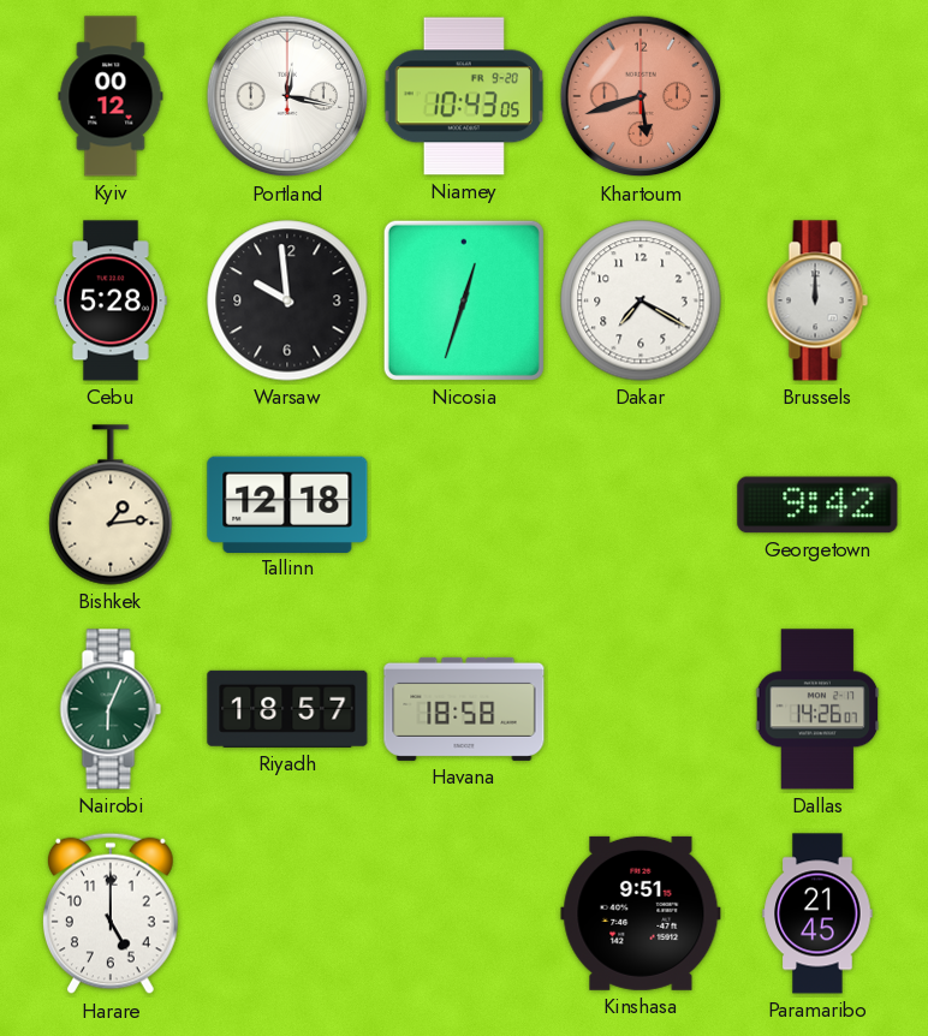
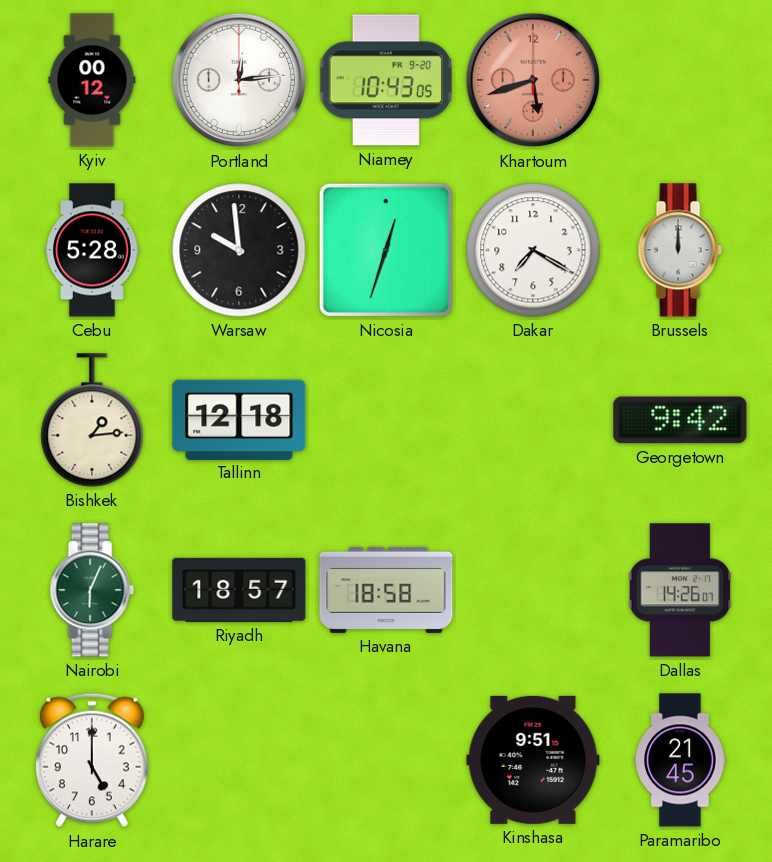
Portland: 12:17 -> 12:14 (239, 80)
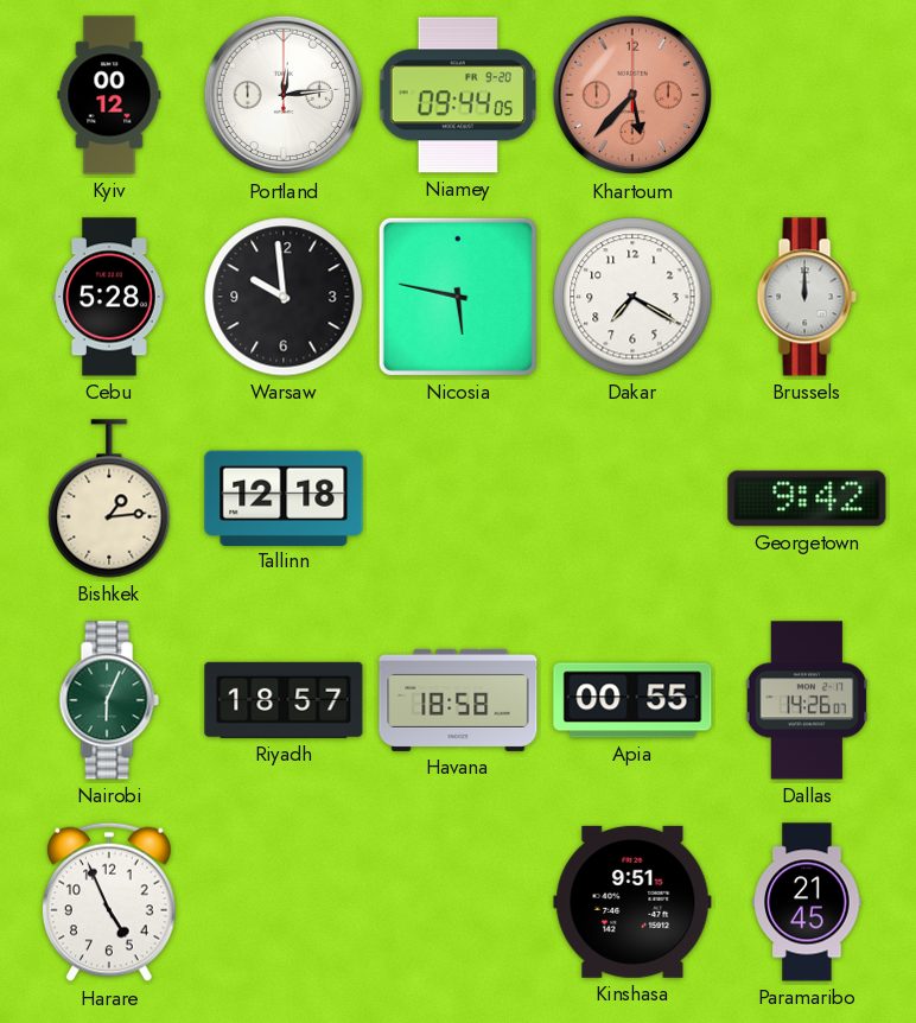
Niamey: 10:43 -> 09:44 (457, 95)
Khartoum: 5:42 -> 5:37 (632, 95)
Nicosia: 12:33 -> 5:47 (458, 297)
Apia: none -> 00:55 (632, 700)
Harare: 5:00 -> 4:56 (110, 902)
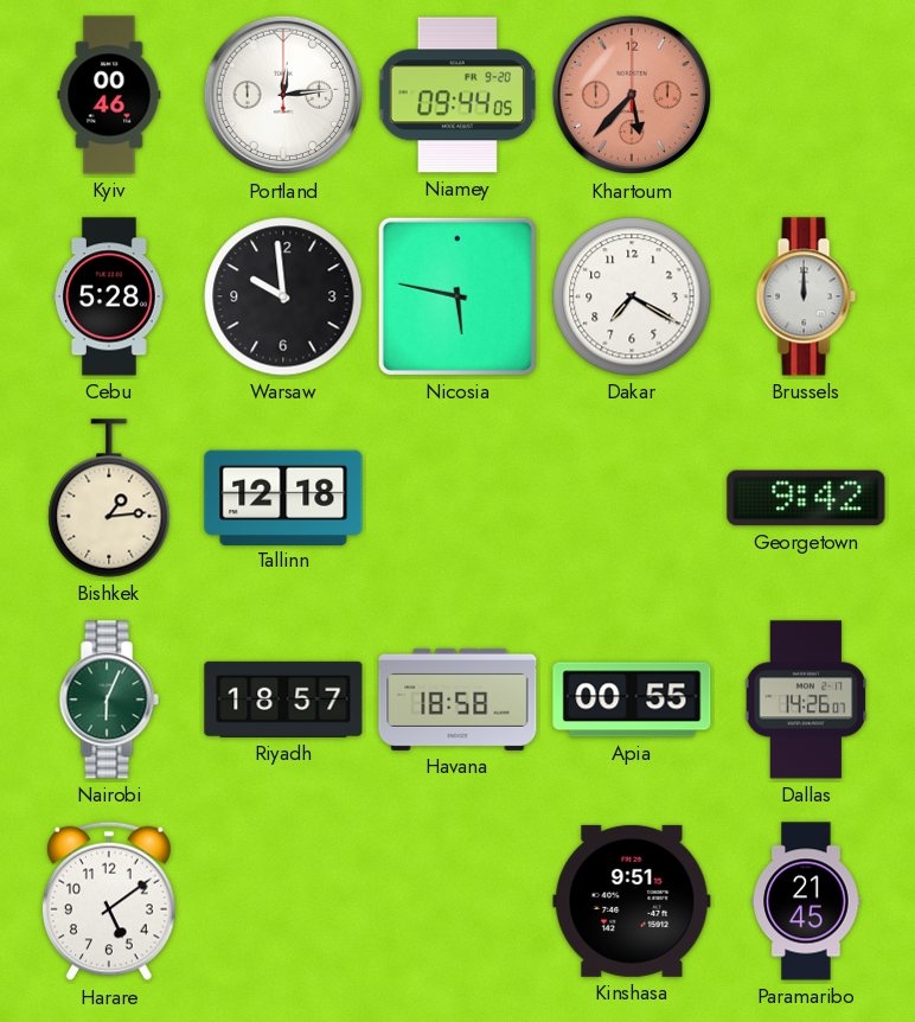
Kyiv: 00:12 -> 00:46 (109, 95)
Harare: 4:56 -> 5:09 (110, 901)
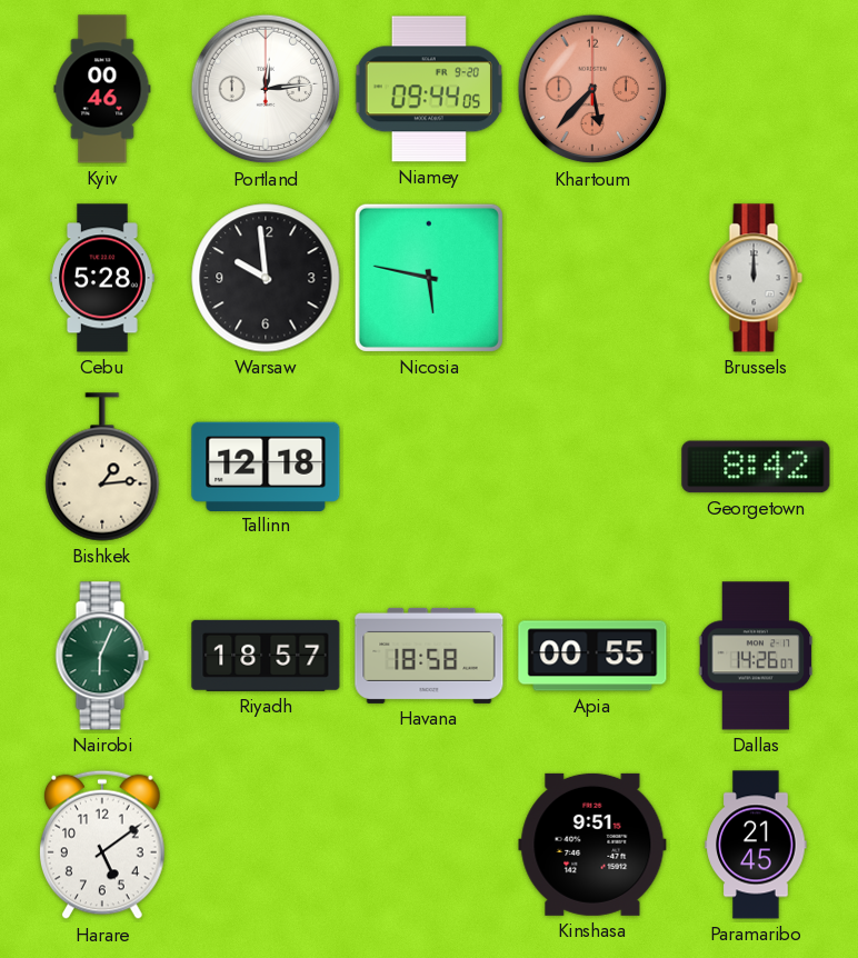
Dakar: 7:20 -> none (632, 296)
Georgetown: 9:42 -> 8:42 (756, 467)
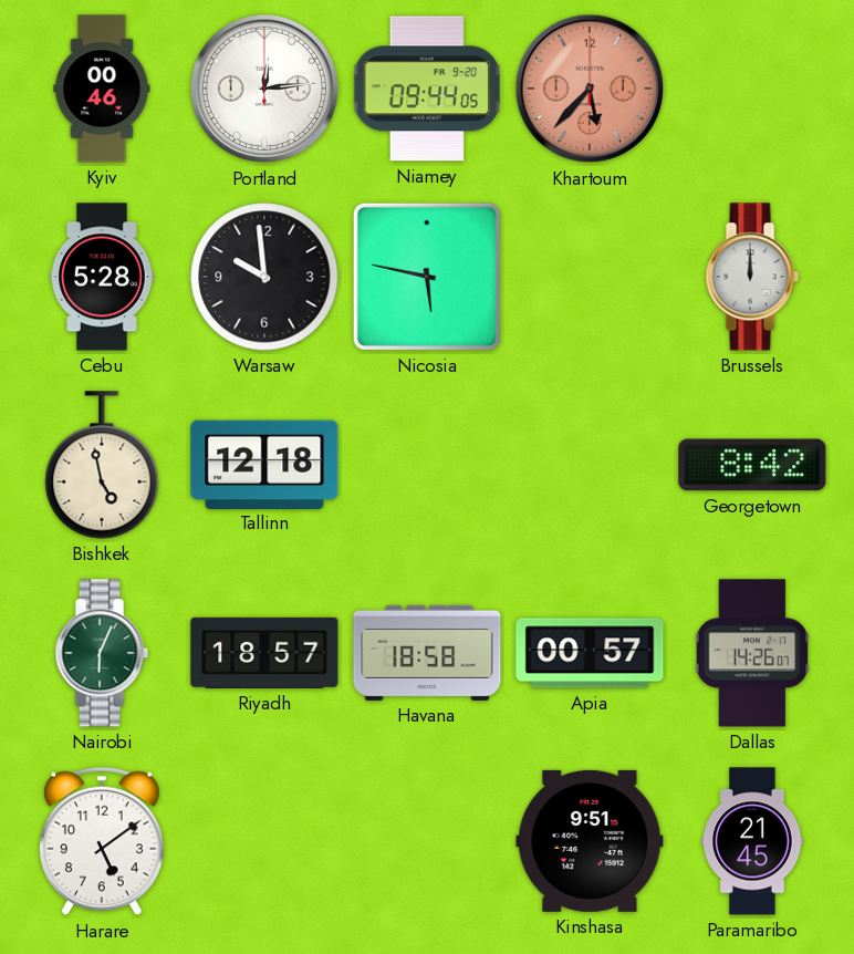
Bishkek: 1:14 -> 4:58 (102, 465)
Apia: 00:55 -> 00:57 (590, 653)
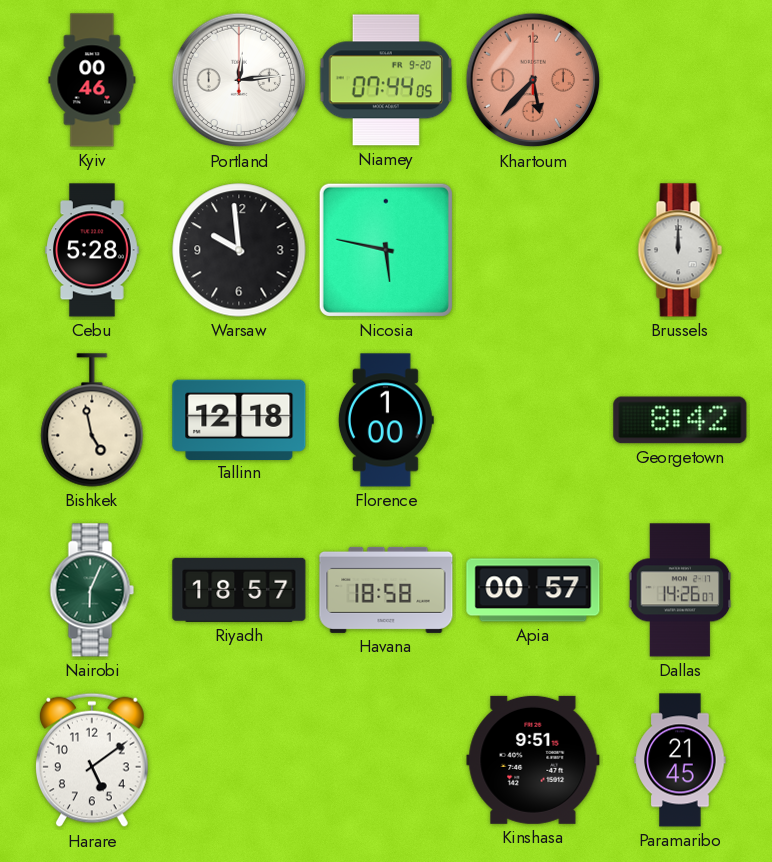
Niamey: 09:44 -> 07:44 (385, 80)
Florence: none -> 1:00 (386, 420)
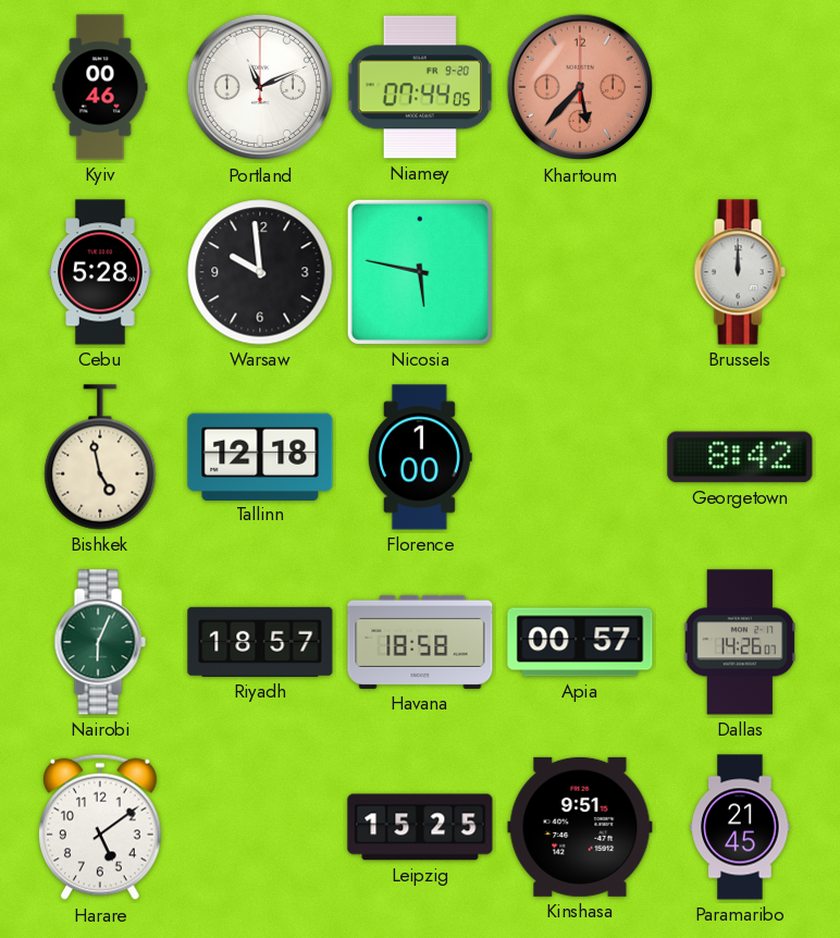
Portland: 12:14 -> 11:11 (260, 87)
Leipzig: none -> 15:25 (420, 827)
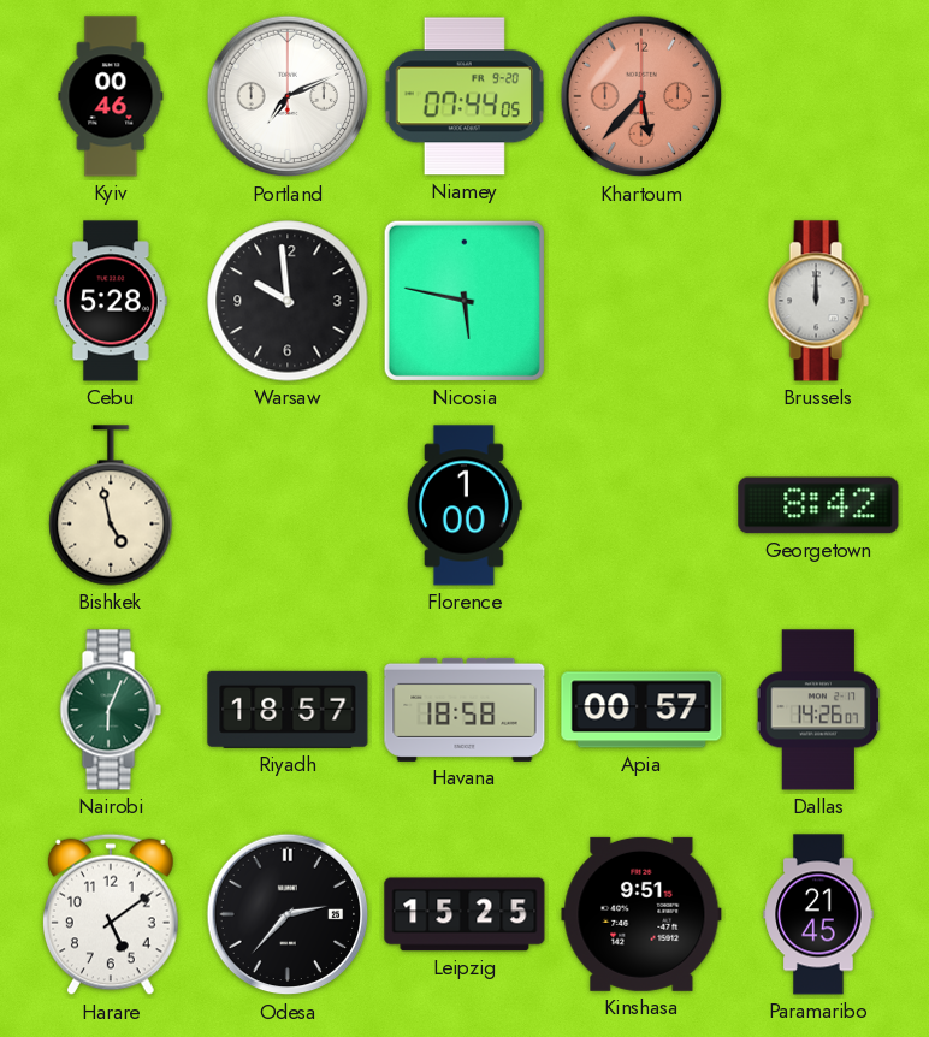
Portland: 11:11 -> 7:11 (288, 96)
Tallinn: 12:18 -> none (260, 456)
Odesa: none -> 2:37 (288, 914)
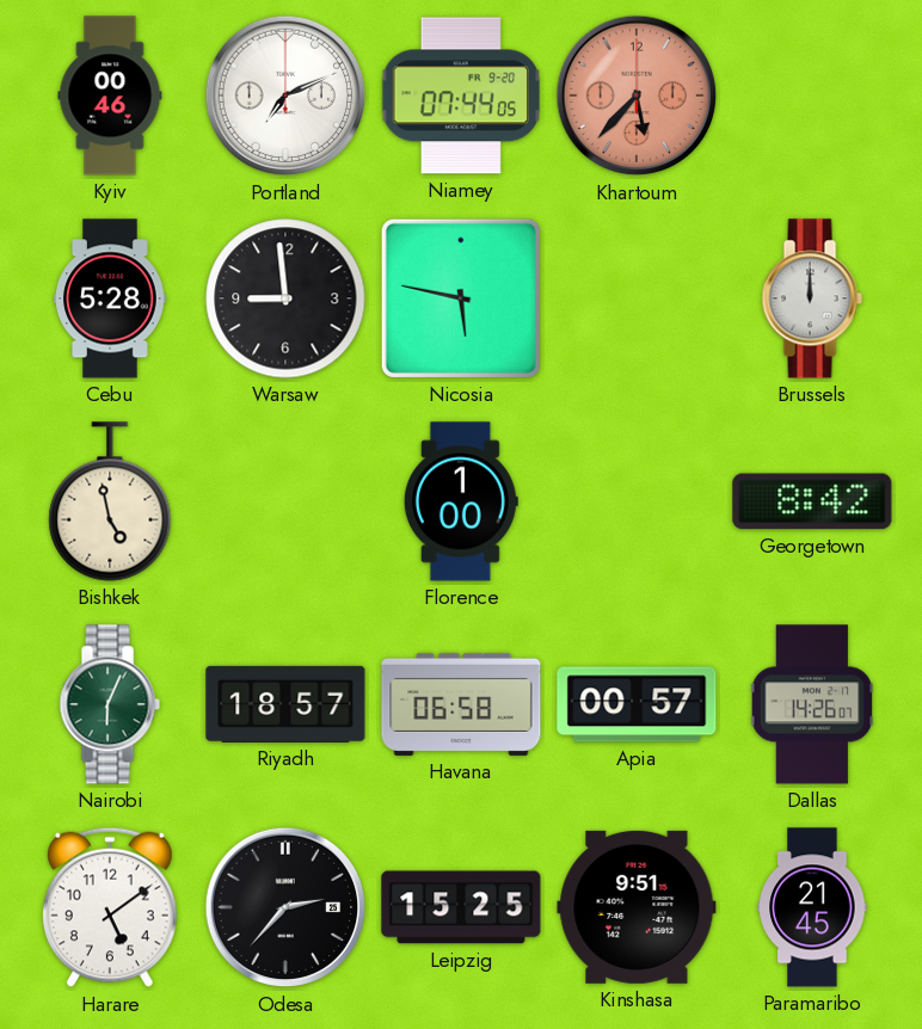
Warsaw: 9:59 -> 8:59 (285, 298)
Havana: 18:58 -> 06:58 (461, 704)
